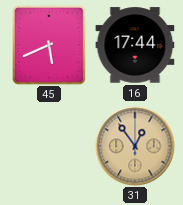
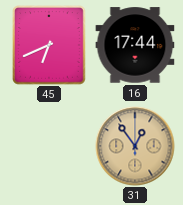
45: 5:41 -> 6:41 (50, 45)
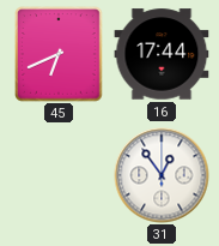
31 dial: champagne -> white (162, 175)
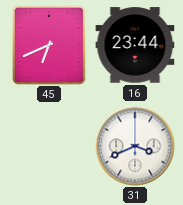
16: 17:44 -> 23:44 (135, 45)
31: 12:54 -> 3:41 (135, 146)
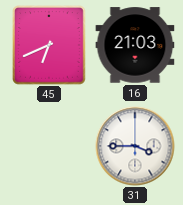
16: 23:44 -> 21:03 (135, 45)
31: 3:41 -> 3:45 (135, 146)
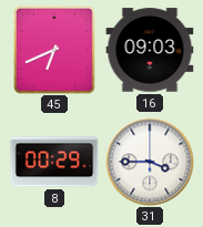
16: 21:03 -> 09:03 (150, 50)
8: none -> 00:29 (54, 162)
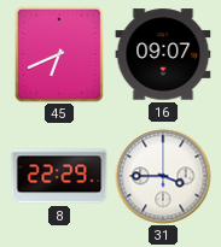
16: 09:03 -> 09:07 (163, 54)
8: 00:29 -> 22:29 (59, 176)
